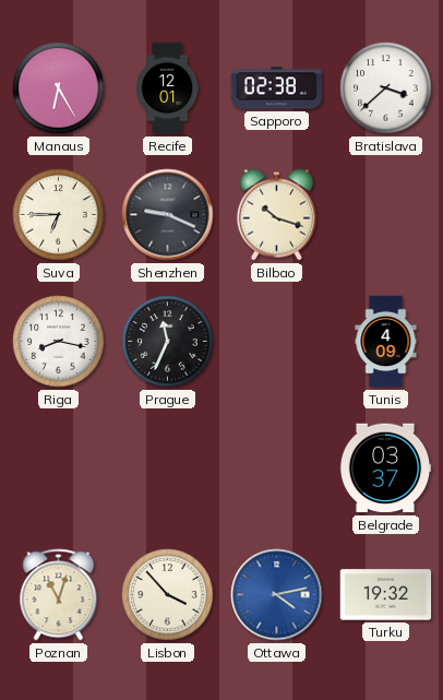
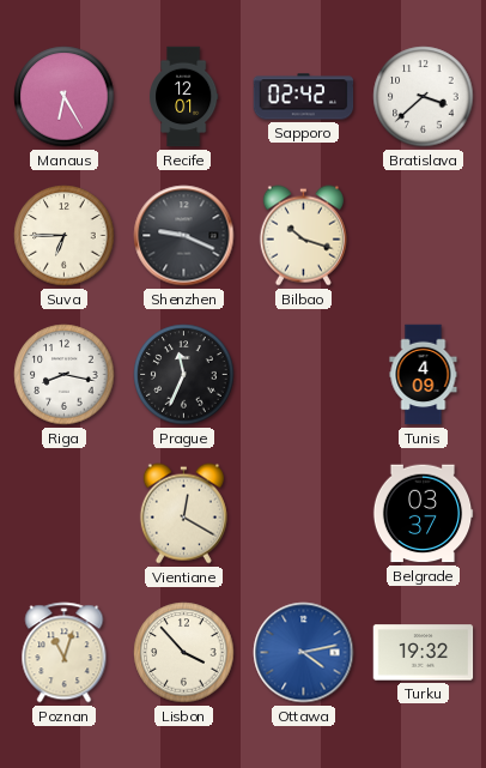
Sapporo: 02:38 -> 02:42 (304, 97)
Vientiane: none -> 12:20 (183, 514)
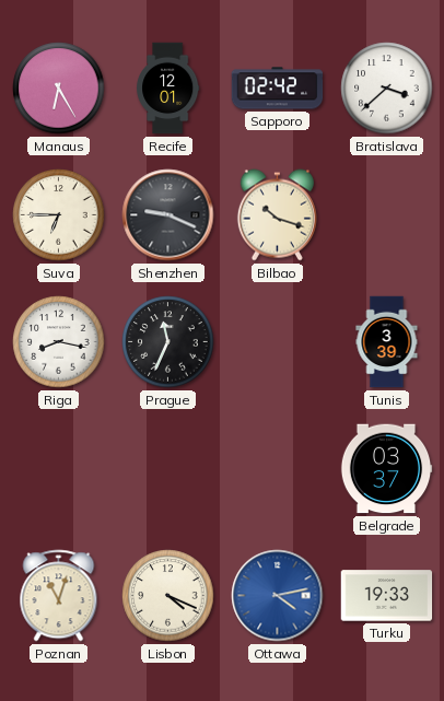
Tunis: 4:09 -> 3:39 (387, 342)
Vientiane: 12:20 -> none (183, 514)
Lisbon: 3:53 -> 4:19 (168, 596)
Turku: 19:32 -> 19:33 (387, 596)
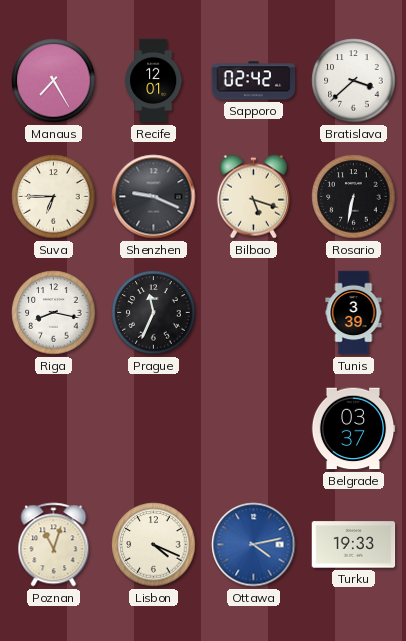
Manaus: 6:25 -> 7:25 (54, 81)
Bilbao: 10:18 -> 5:18 (253, 197)
Rosario: none -> 6:32 (354, 197)
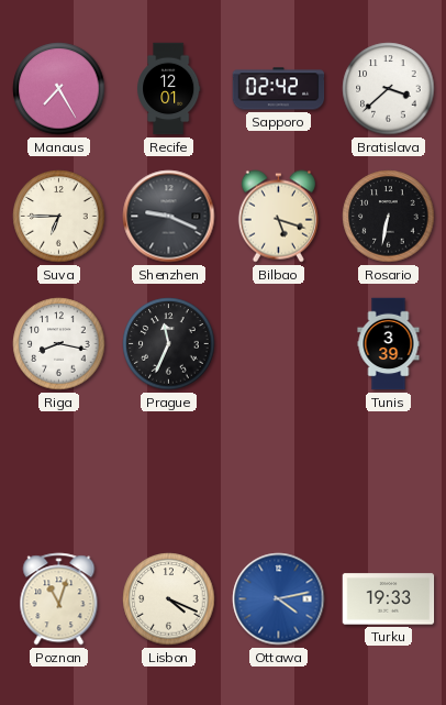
Belgrade: 03:37 -> none (353, 429)
